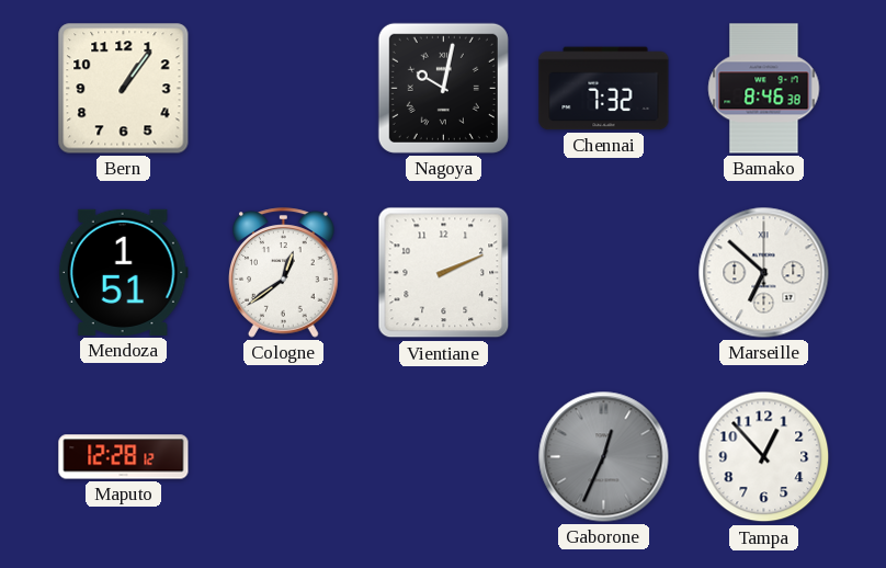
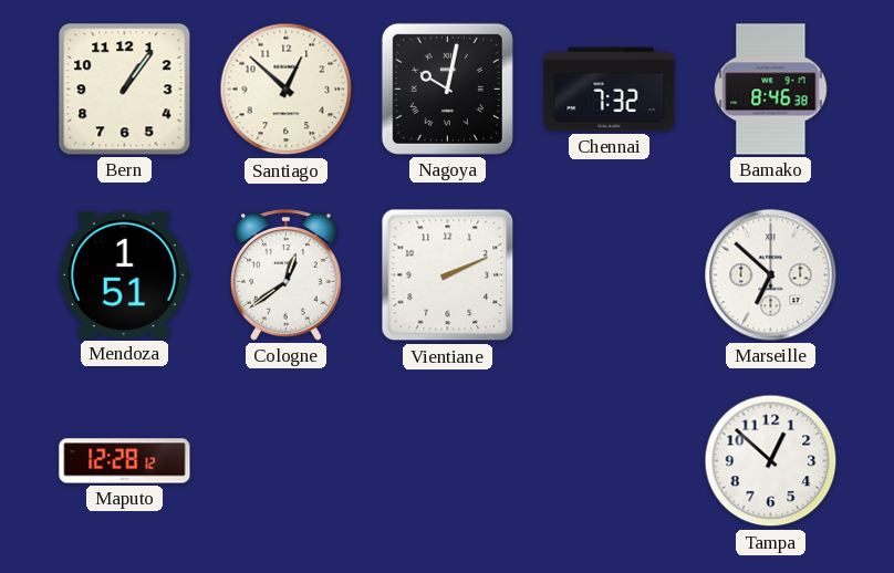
Santiago: none -> 12:52 (287, 90)
Gaborone: 12:34 -> none (604, 457)
Tampa: 12:53 -> 12:52 (771, 461)
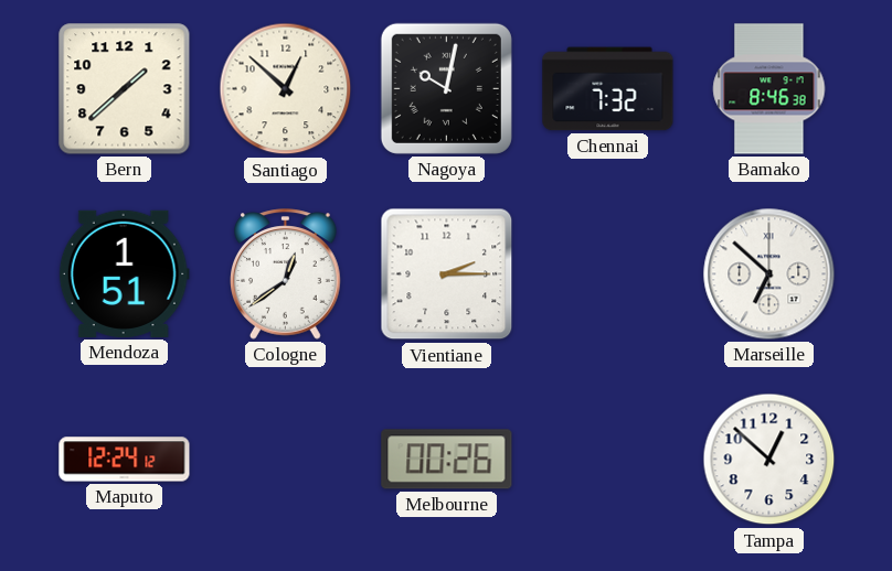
Bern: 1:06 -> 1:38 (125, 89)
Vientiane: 2:11 -> 2:15 (447, 274)
Maputo: 12:28 -> 12:24 (125, 460)
Melbourne: none -> 00:26 (447, 460)
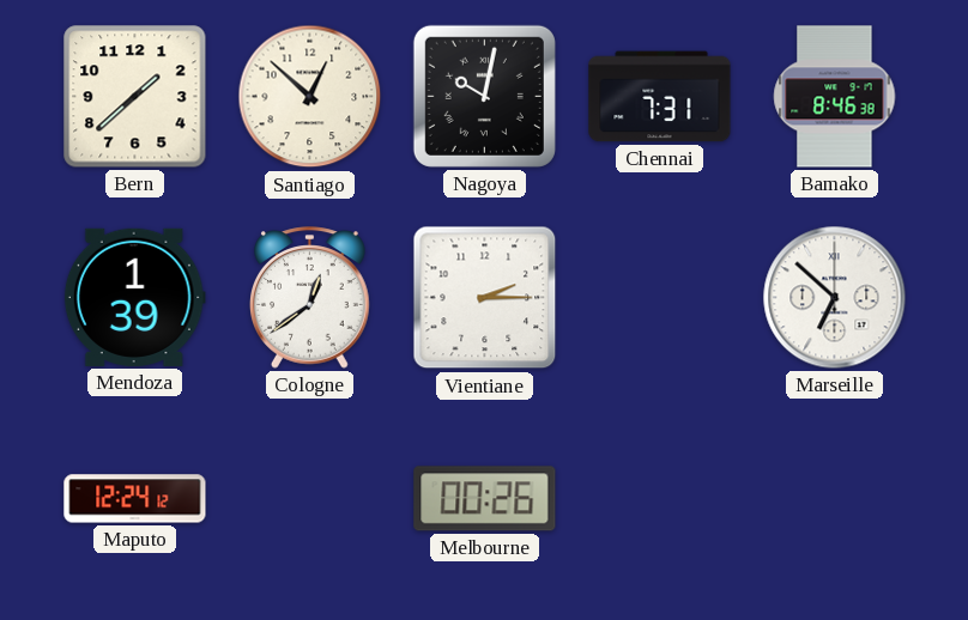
Chennai: 7:32 -> 7:31 (660, 97)
Mendoza: 1:51 -> 1:39 (134, 297)
Tampa: 12:52 -> none (769, 460)
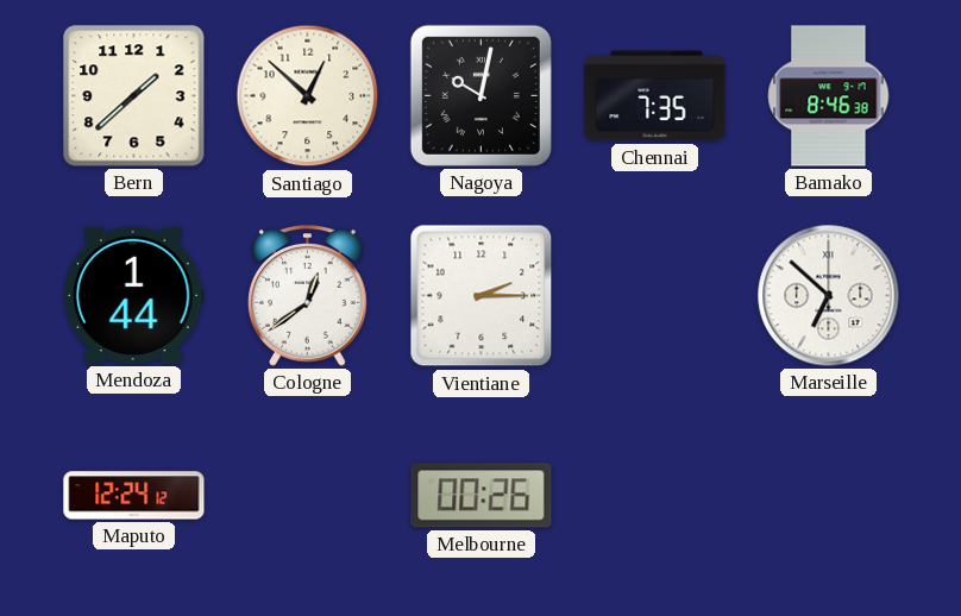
Chennai: 7:31 -> 7:35 (655, 96)
Mendoza: 1:39 -> 1:44 (133, 295)
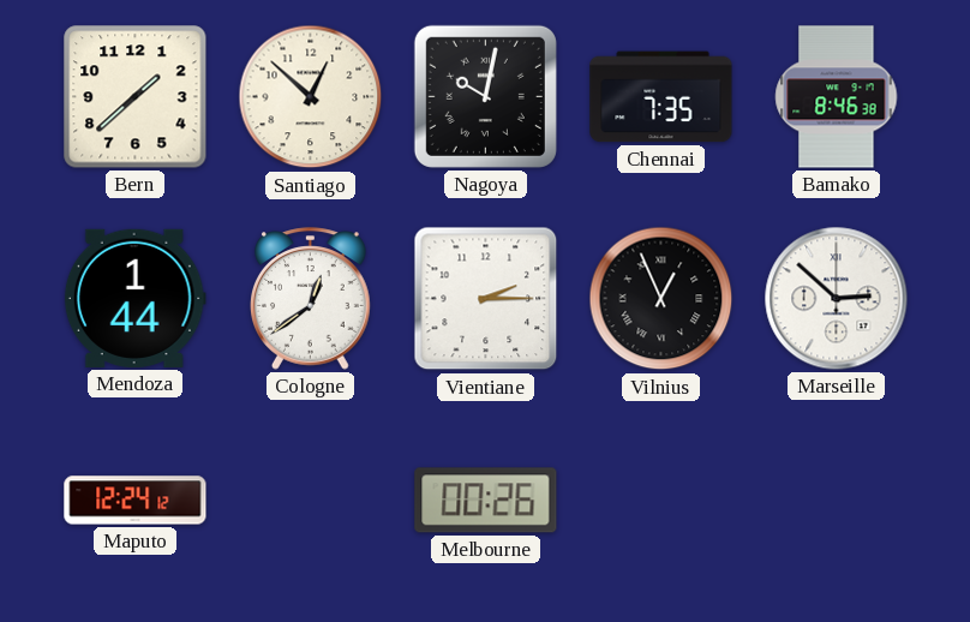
Vilnius: none -> 12:56 (661, 299)
Marseille: 6:52 -> 2:52 (837, 299)
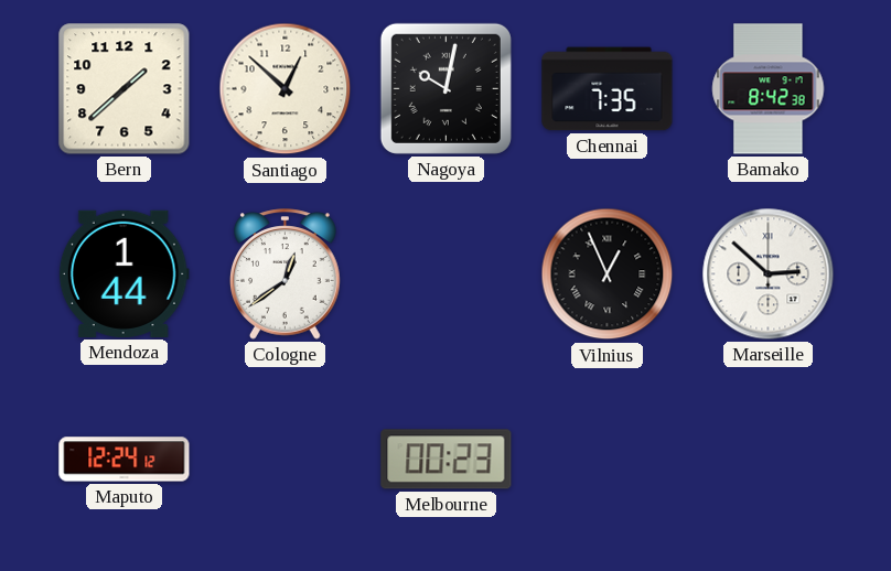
Bamako: 8:46 -> 8:42 (769, 89)
Vientiane: 2:15 -> none (486, 299)
Melbourne: 00:26 -> 00:23 (447, 460)
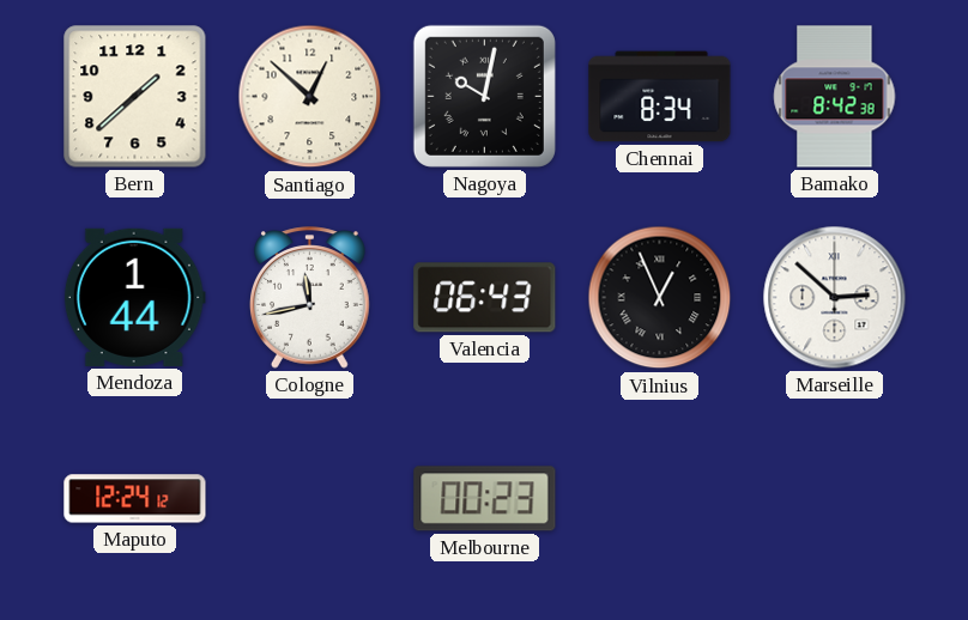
Chennai: 7:35 -> 8:34 (660, 97)
Cologne: 12:39 -> 11:43 (310, 298)
Valencia: none -> 06:43 (485, 298)
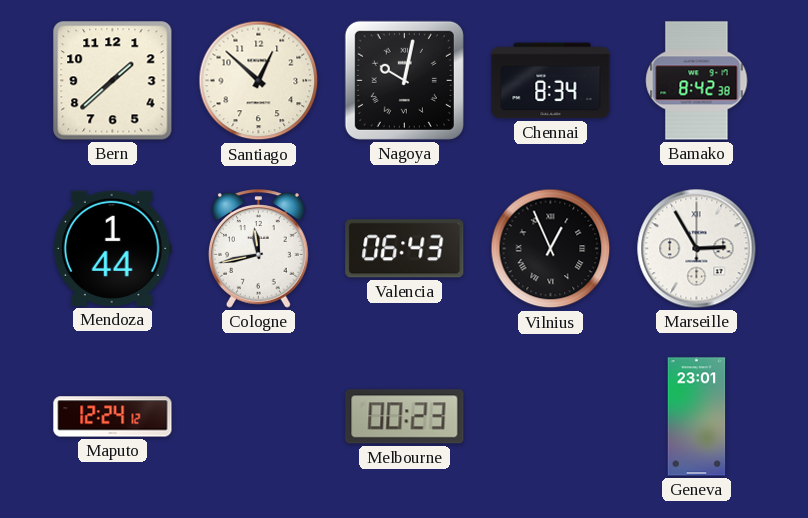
Marseille: 2:52 -> 2:55 (697, 249)
Geneva: none -> 23:01 (697, 417)
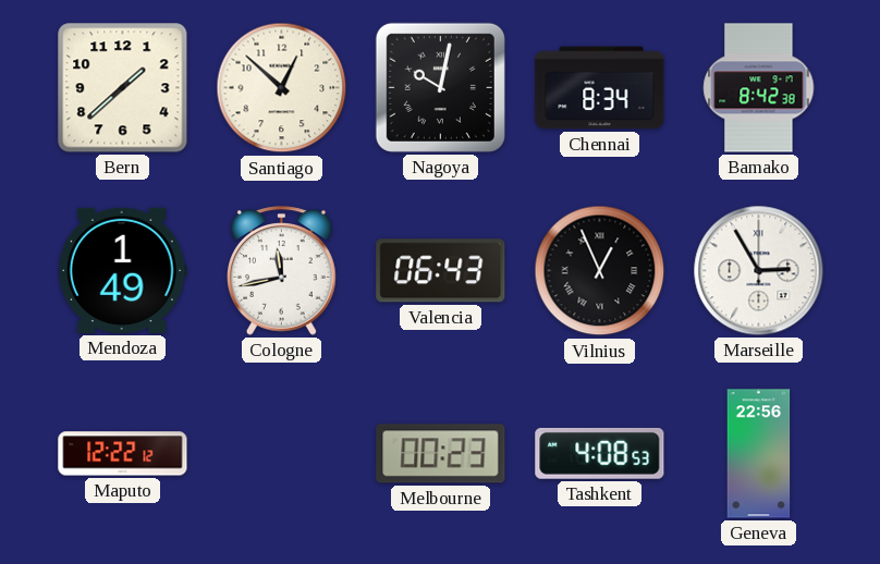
Mendoza: 1:44 -> 1:49 (122, 270)
Maputo: 12:24 -> 12:22 (123, 454)
Tashkent: none -> 4:08 (600, 453)
Geneva: 23:01 -> 22:56 (759, 454)
